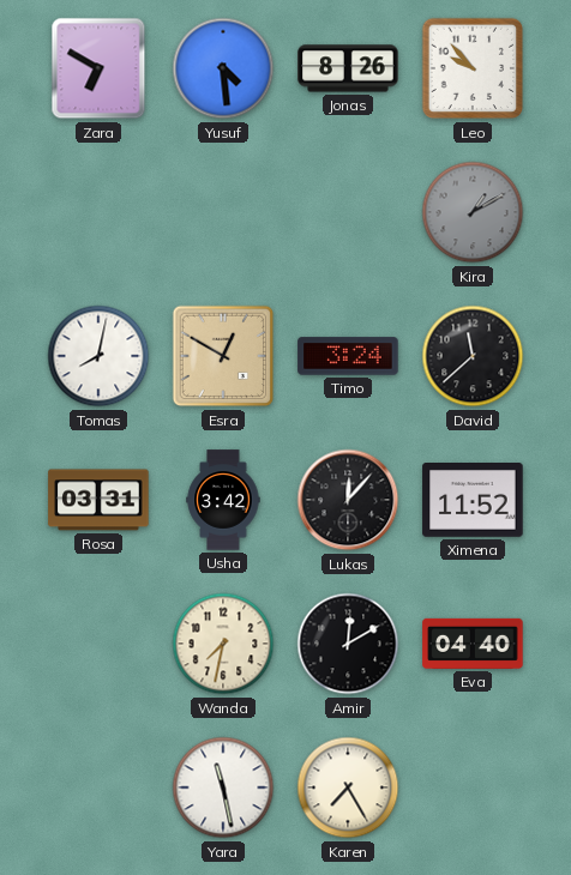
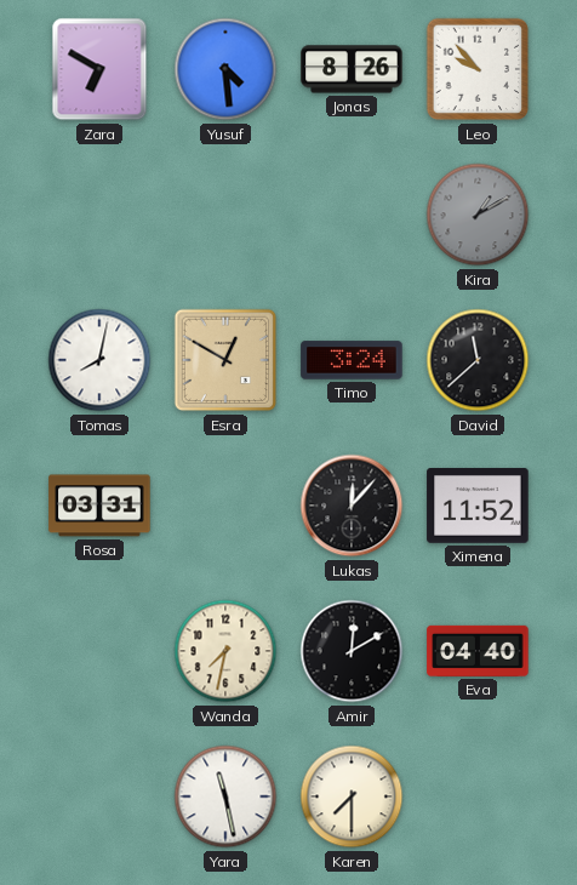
Usha: 3:42 -> none (223, 500)
Karen: 7:25 -> 7:30 (352, 796)
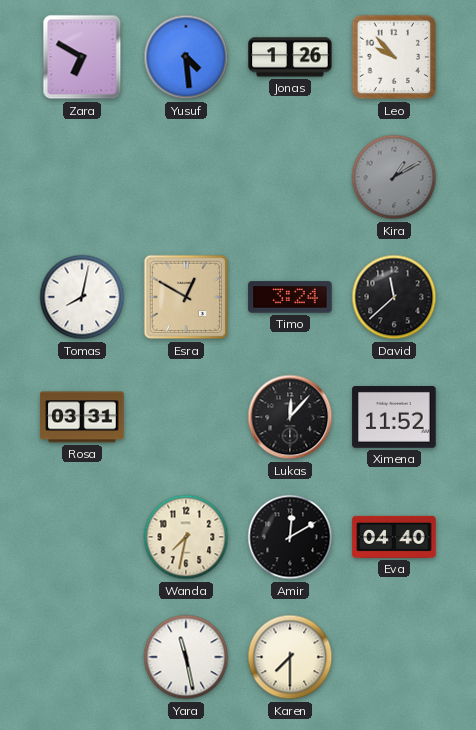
Jonas: 8:26 -> 1:26 (290, 57)
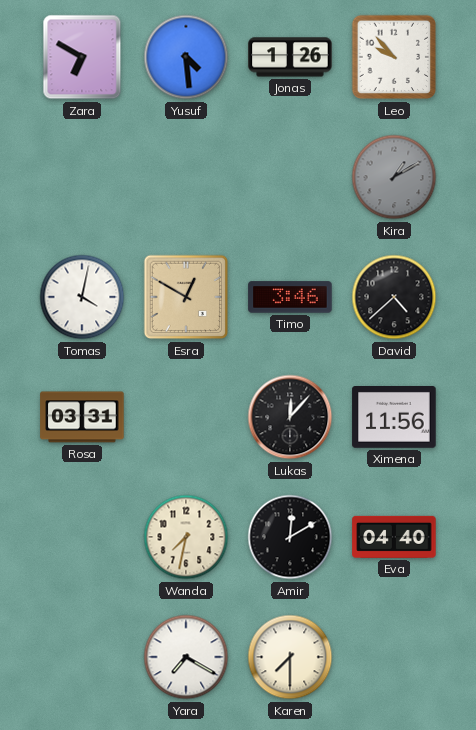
Tomas: 8:02 -> 4:02 (82, 297)
Timo: 3:24 -> 3:46 (290, 297)
David: 11:38 -> 4:38 (394, 297)
Ximena: 11:52 -> 11:56 (394, 418)
Yara: 11:28 -> 7:20 (186, 657)
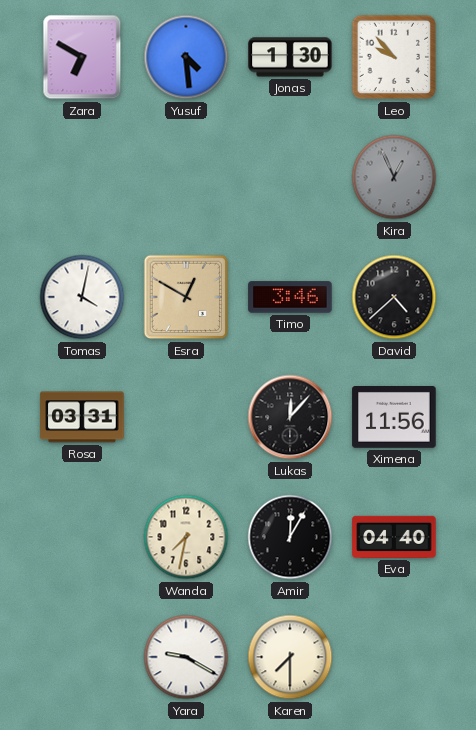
Jonas: 1:26 -> 1:30 (290, 57)
Kira: 1:10 -> 12:56 (394, 177)
Amir: 12:10 -> 12:05 (290, 537)
Yara: 7:20 -> 9:20 (186, 657)
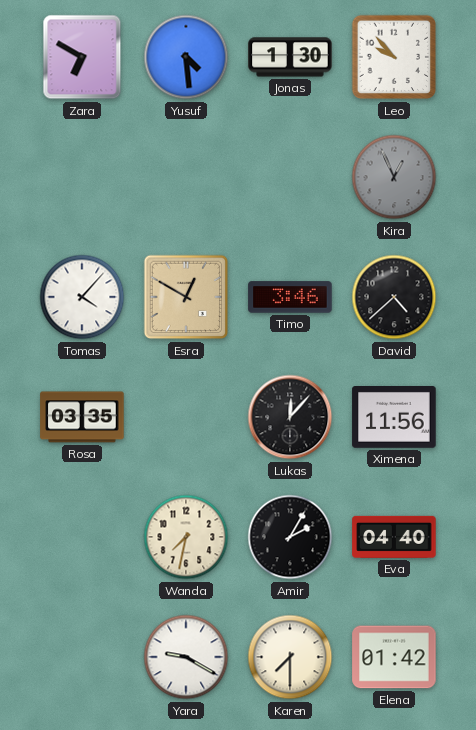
Tomas: 4:02 -> 4:07 (82, 297)
Rosa: 03:31 -> 03:35 (82, 417)
Amir: 12:05 -> 2:05 (290, 537)
Elena: none -> 01:42 (394, 657)
